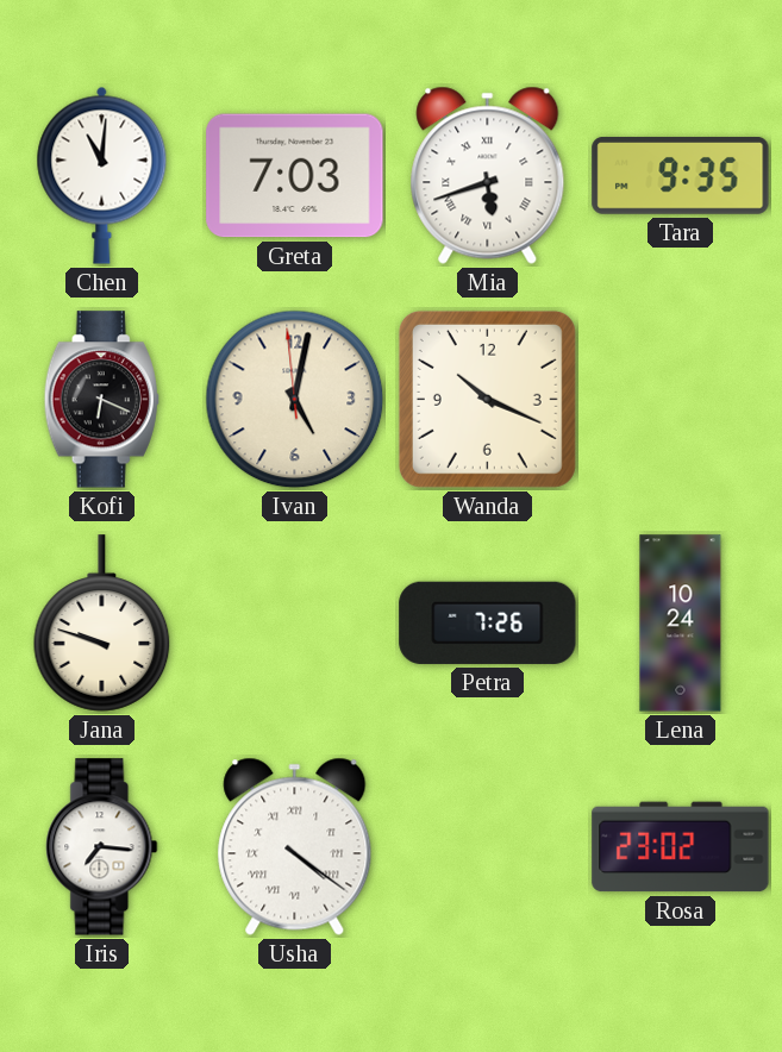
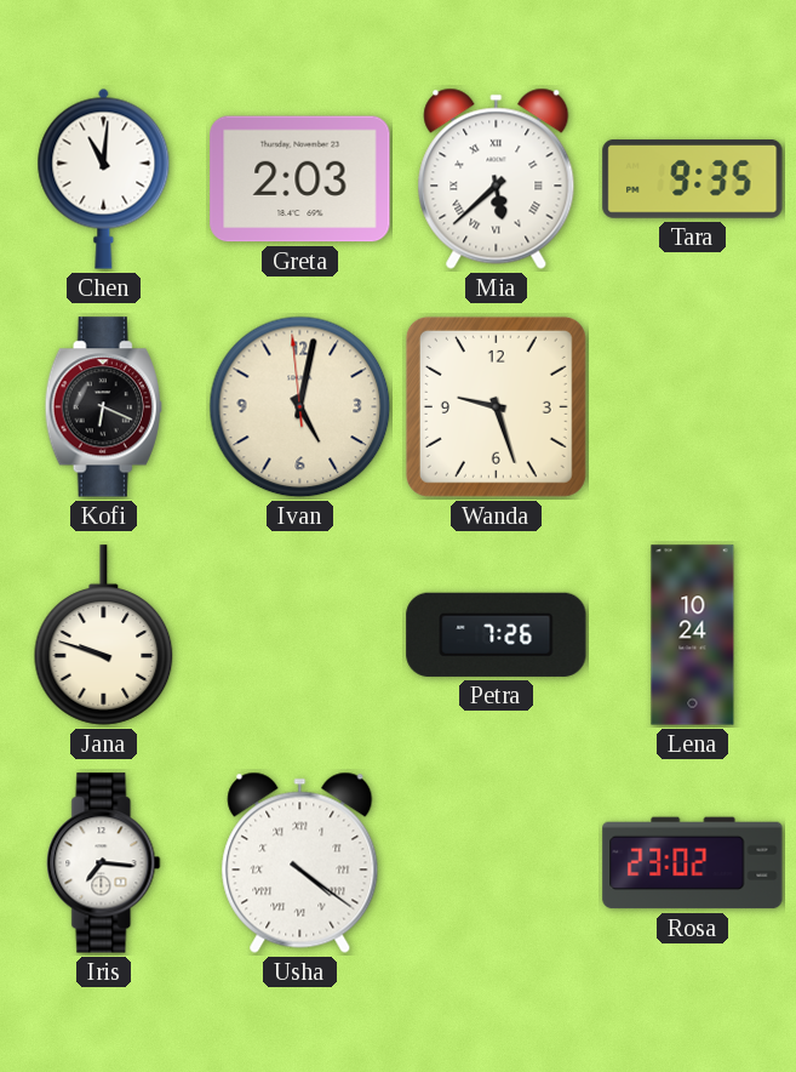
Greta: 7:03 -> 2:03 (300, 179)
Mia: 5:42 -> 5:38 (497, 178)
Wanda: 10:19 -> 9:27 (496, 406)
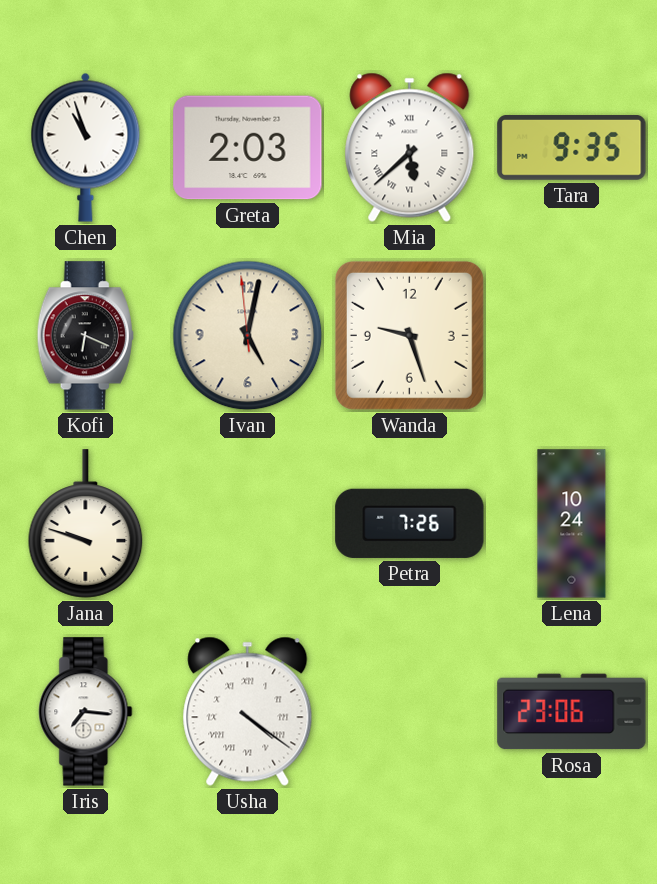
Chen: 11:01 -> 10:57 (86, 147)
Rosa: 23:02 -> 23:06 (572, 712)
